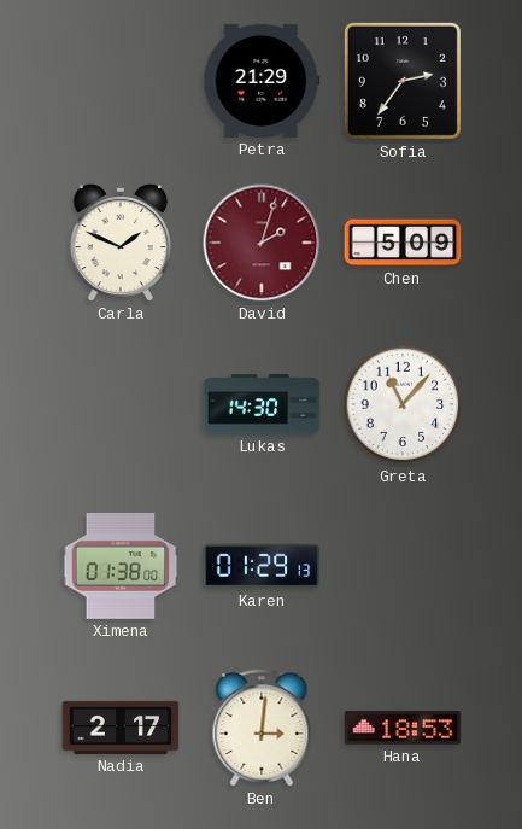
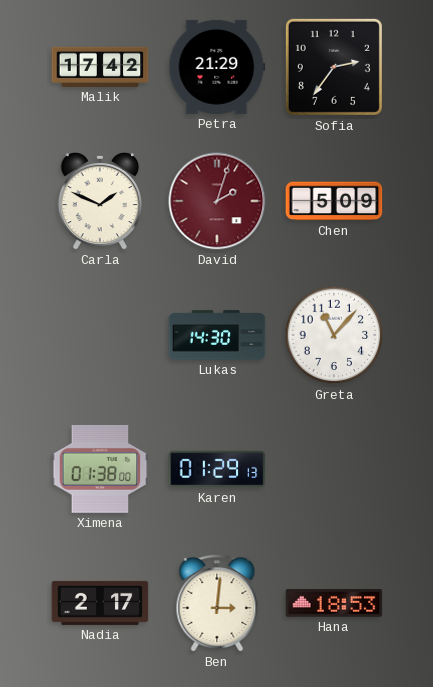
Malik: none -> 17:42 (100, 67)
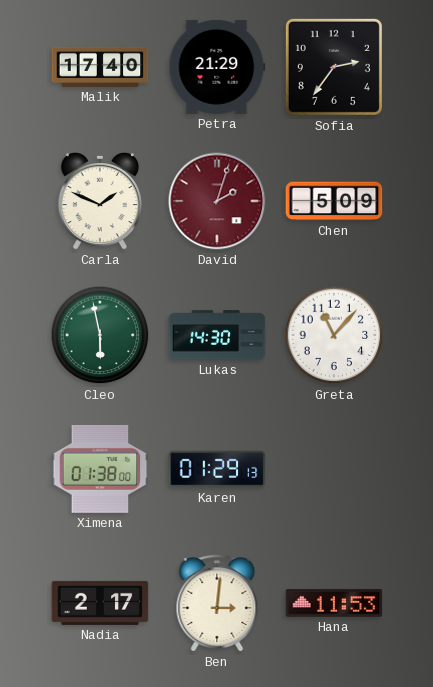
Malik: 17:42 -> 17:40 (100, 67)
Cleo: none -> 5:58 (100, 335)
Hana: 18:53 -> 11:53 (334, 603)
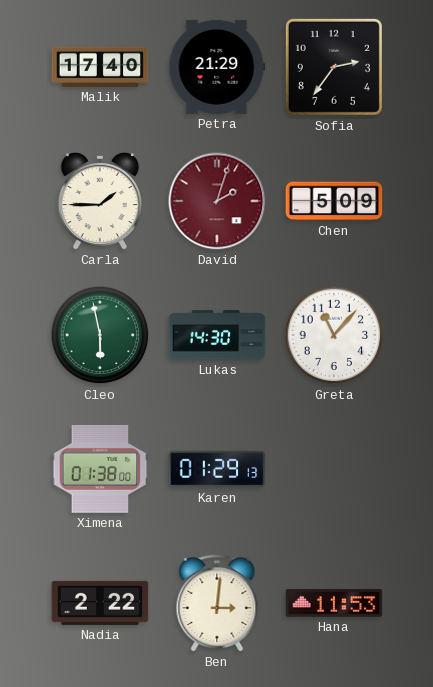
Carla: 1:49 -> 1:45 (100, 201)
Nadia: 2:17 -> 2:22 (100, 603)
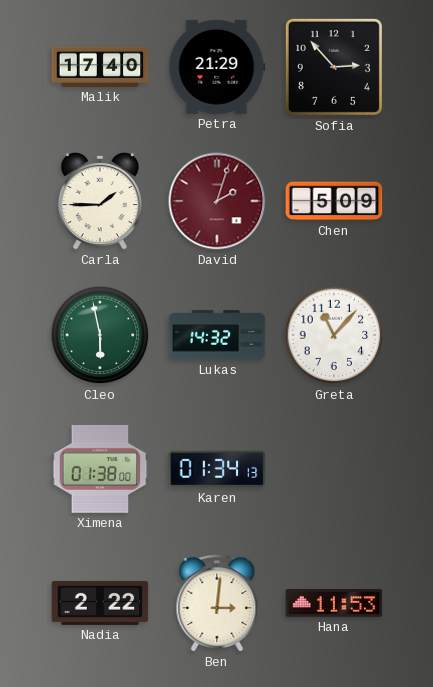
Sofia: 2:36 -> 2:53 (334, 67)
Lukas: 14:30 -> 14:32 (217, 335)
Karen: 01:29 -> 01:34 (217, 469)
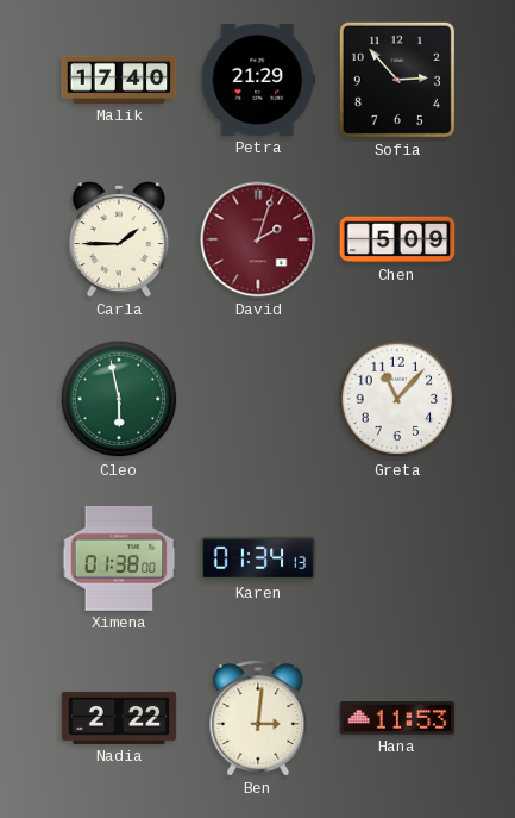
Lukas: 14:32 -> none (217, 335)
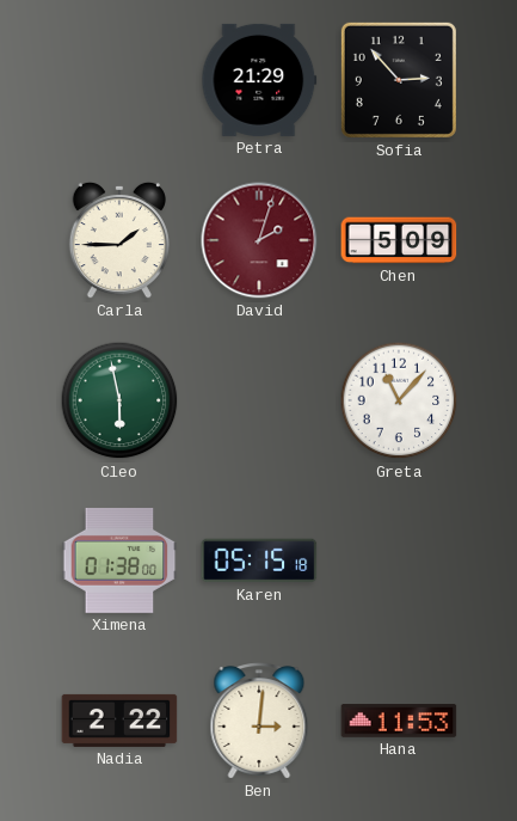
Malik: 17:40 -> none (119, 80)
Karen: 01:34 -> 05:15 (259, 560)
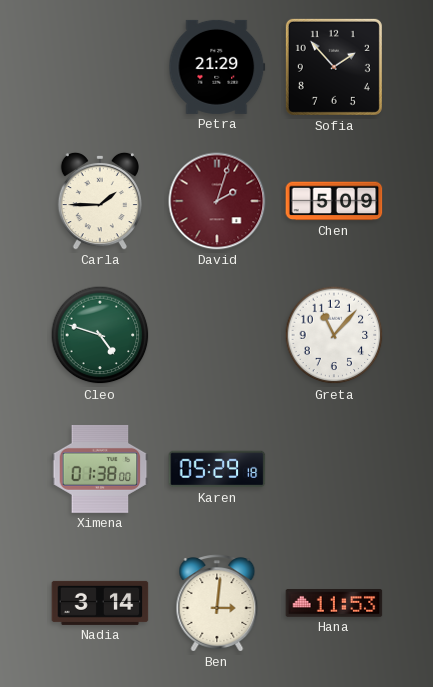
Sofia: 2:53 -> 1:53 (334, 67)
Cleo: 5:58 -> 4:48 (100, 335)
Karen: 05:15 -> 05:29 (217, 469)
Nadia: 2:22 -> 3:14 (100, 603)
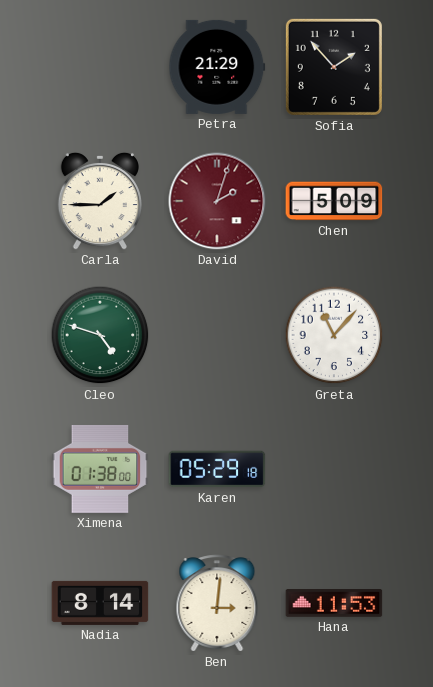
Nadia: 3:14 -> 8:14 (100, 603)
